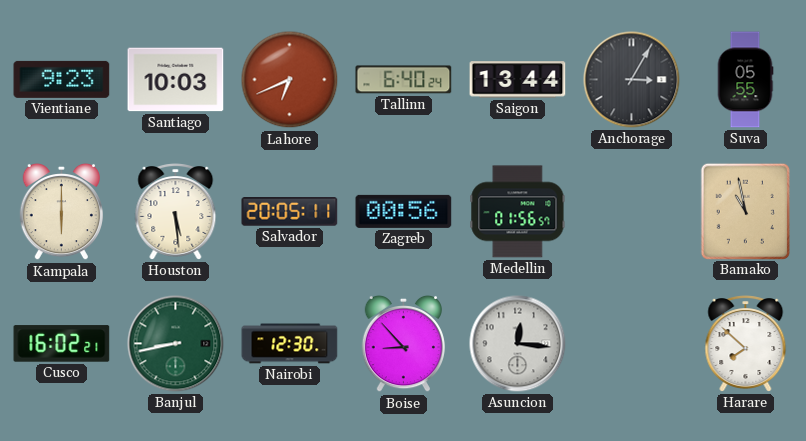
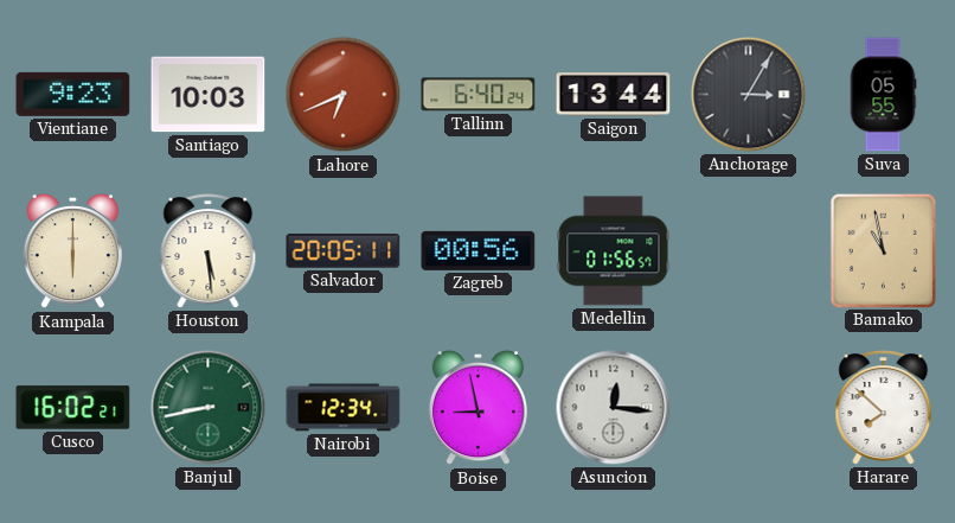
Nairobi: 12:30 -> 12:34 (344, 408)
Boise: 8:53 -> 8:58 (477, 408)
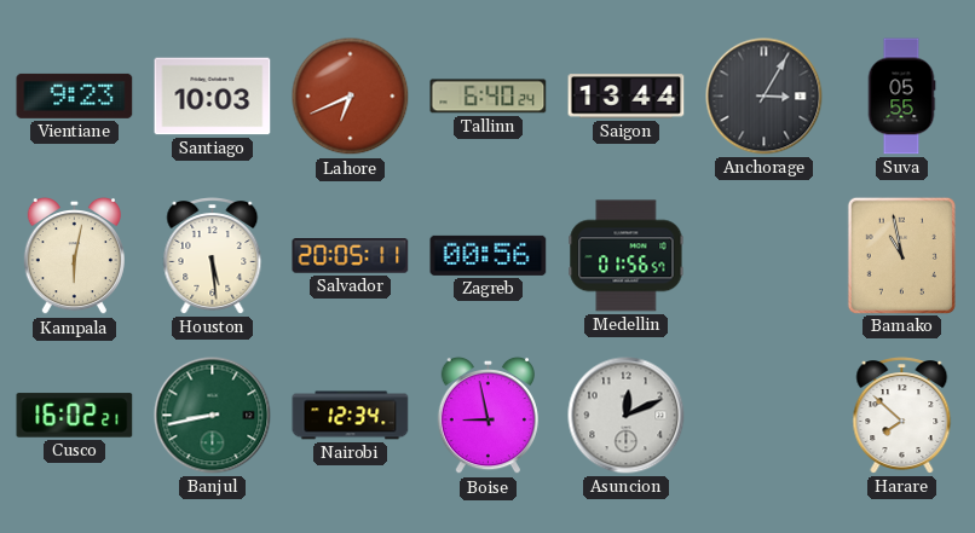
Kampala: 6:00 -> 6:02 (74, 256)
Asuncion: 12:16 -> 12:11 (627, 416)
